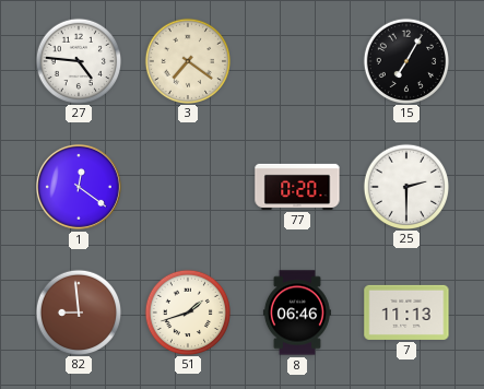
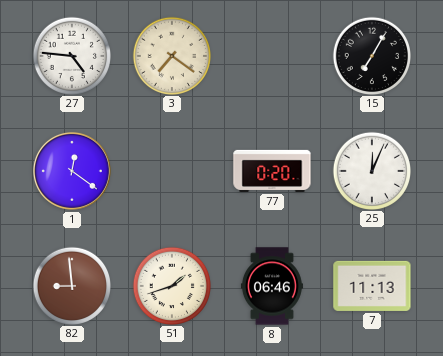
25: 2:30 -> 12:04 (371, 170)
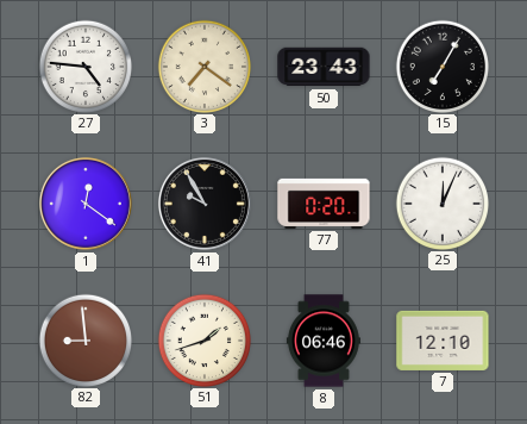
50: none -> 23:43 (324, 67)
41: none -> 9:55 (205, 204)
7: 11:13 -> 12:10 (443, 341)
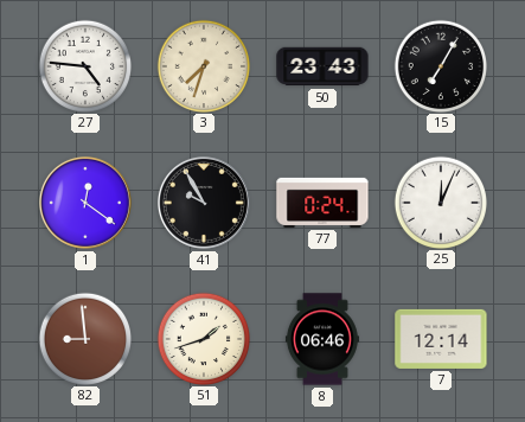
3: 7:21 -> 7:33 (203, 65)
77: 0:20 -> 0:24 (322, 203)
7: 12:10 -> 12:14 (441, 339)
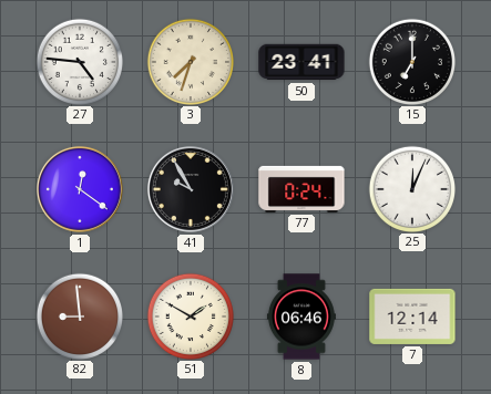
50: 23:43 -> 23:41 (301, 62)
15: 7:05 -> 7:00 (411, 61)
51: 1:42 -> 1:50 (190, 315)
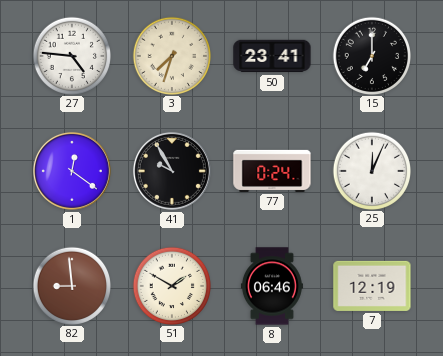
7: 12:14 -> 12:19 (372, 286)
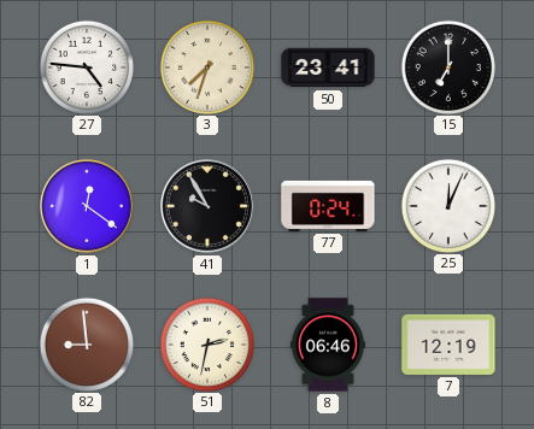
51: 1:50 -> 2:32 (206, 343)
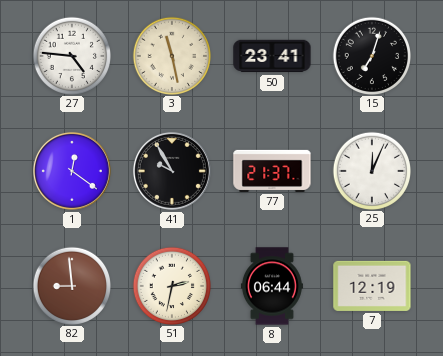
3: 7:33 -> 11:28 (171, 55)
15: 7:00 -> 7:03 (371, 55)
77: 0:24 -> 21:37 (272, 171)
8: 06:46 -> 06:44 (272, 286)
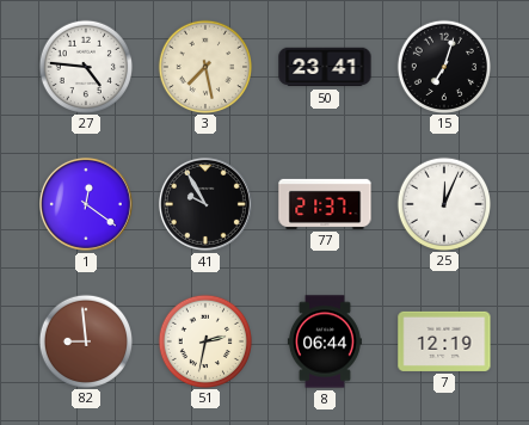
3: 11:28 -> 7:28 (204, 66)
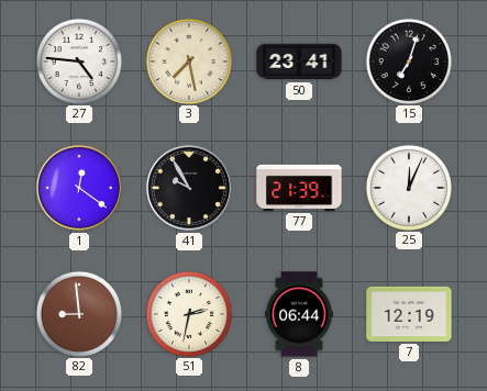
77: 21:37 -> 21:39 (299, 188)
